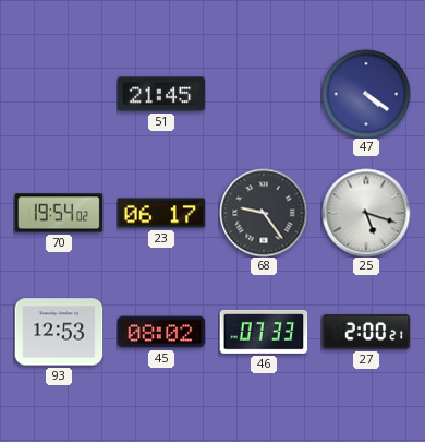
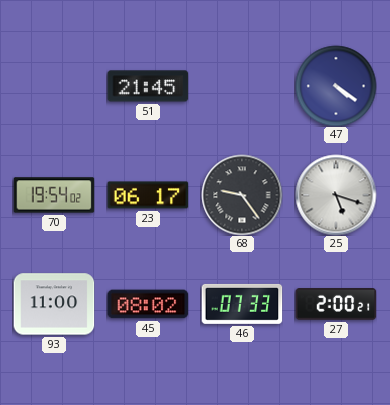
93: 12:53 -> 11:00 (54, 304)
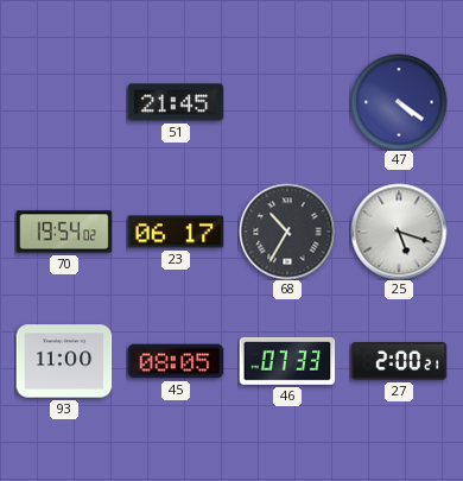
68: 9:24 -> 10:35 (287, 232)
45: 08:02 -> 08:05 (176, 361)
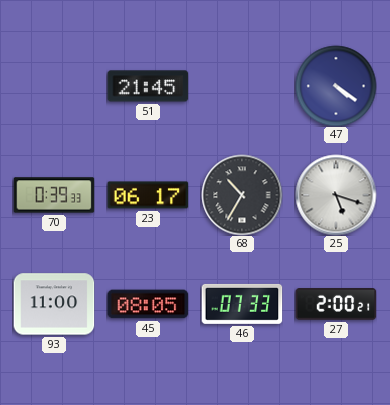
70: 19:54 -> 0:39 (54, 195)
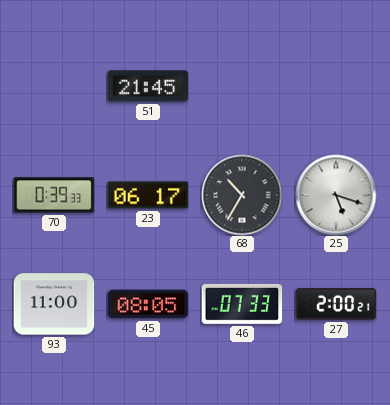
47: 4:21 -> none (336, 86)
